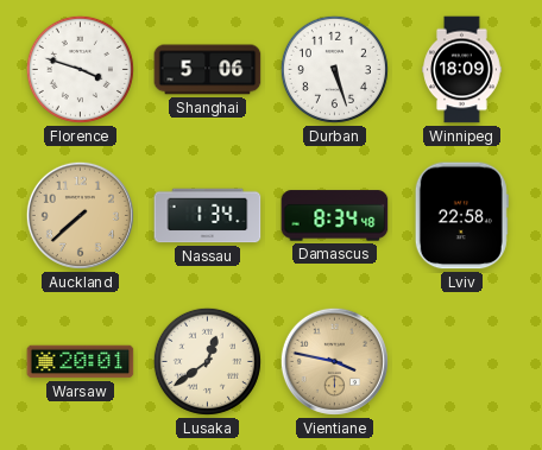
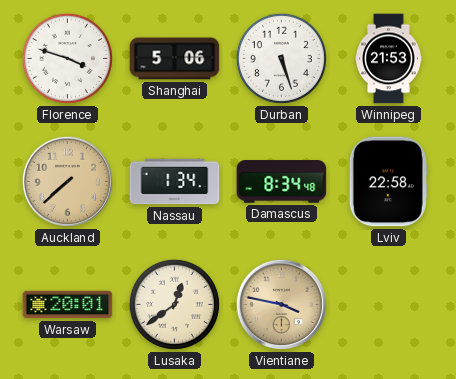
Winnipeg: 18:09 -> 21:53 (389, 59)
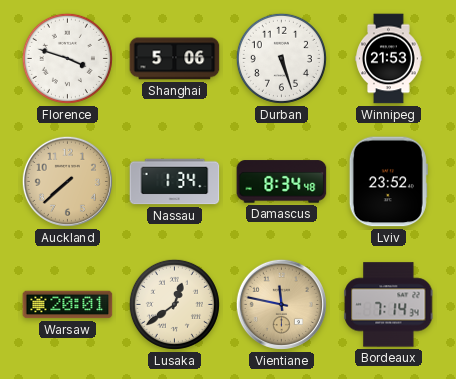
Lviv: 22:58 -> 23:52 (388, 182)
Vientiane: 3:47 -> 11:47 (281, 304)
Bordeaux: none -> 7:14 (389, 305)
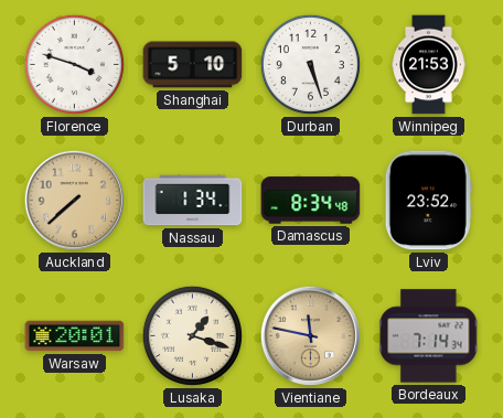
Shanghai: 5:06 -> 5:10 (193, 65)
Lusaka: 12:39 -> 1:18 (192, 335)
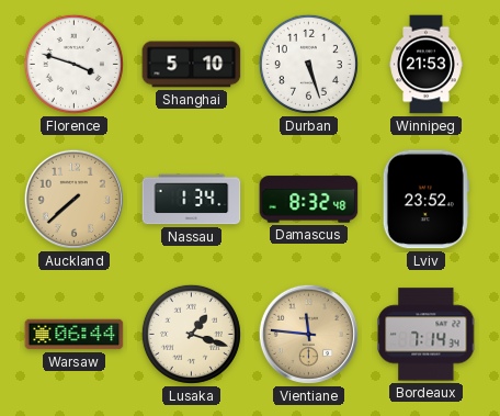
Damascus: 8:34 -> 8:32 (309, 200)
Warsaw: 20:01 -> 06:44 (75, 335)
Vientiane: 11:47 -> 11:46 (308, 334)
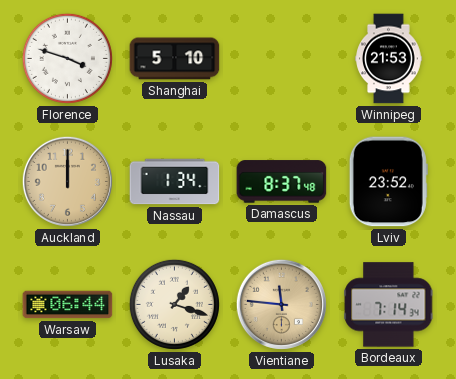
Durban: 5:27 -> none (308, 64)
Auckland: 7:38 -> 12:00 (67, 181)
Damascus: 8:32 -> 8:37 (282, 182)
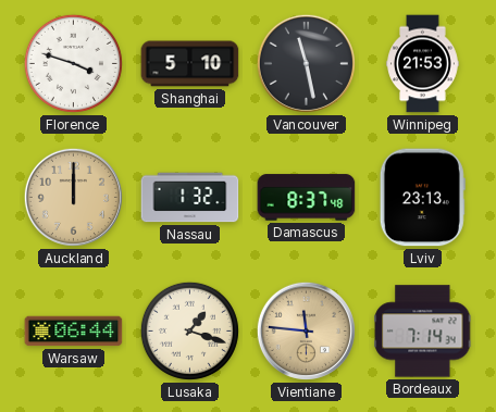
Vancouver: none -> 11:28 (306, 63)
Nassau: 1:34 -> 1:32 (190, 198)
Lviv: 23:52 -> 23:13 (422, 198)
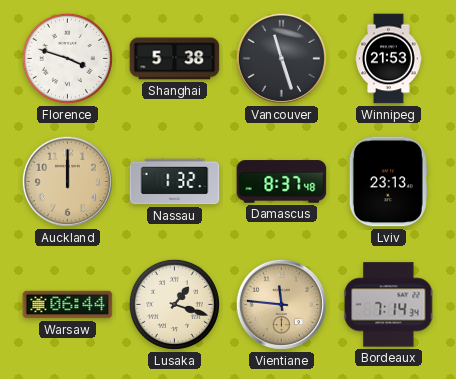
Shanghai: 5:10 -> 5:38 (175, 59)
Vancouver: 11:28 -> 11:27 (281, 58)
